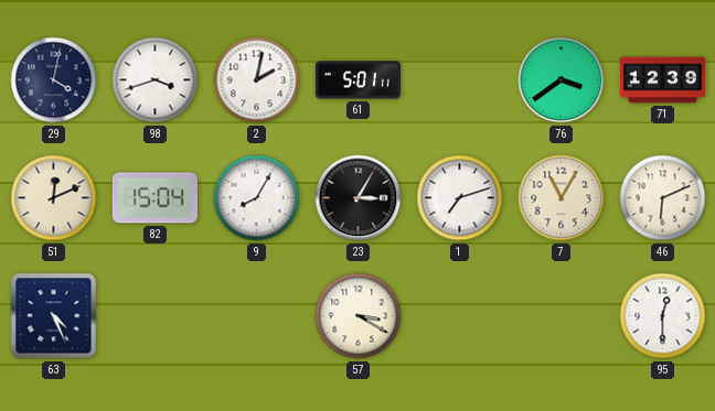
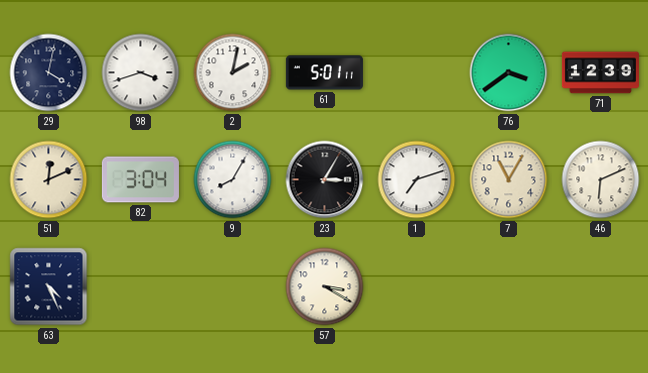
82: 15:04 -> 3:04 (140, 180)
95: 12:30 -> none (663, 316)
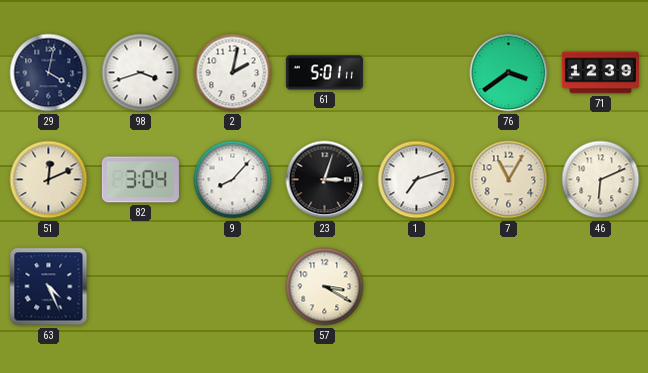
9: 8:05 -> 8:07 (233, 180)
23: 3:05 -> 3:03 (325, 180)
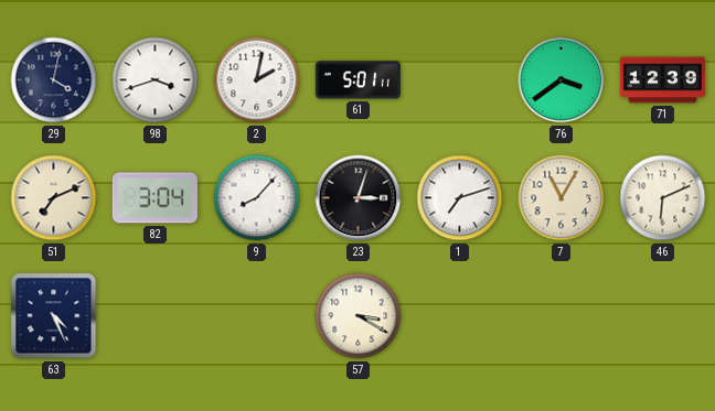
51: 12:11 -> 7:11 (54, 198)
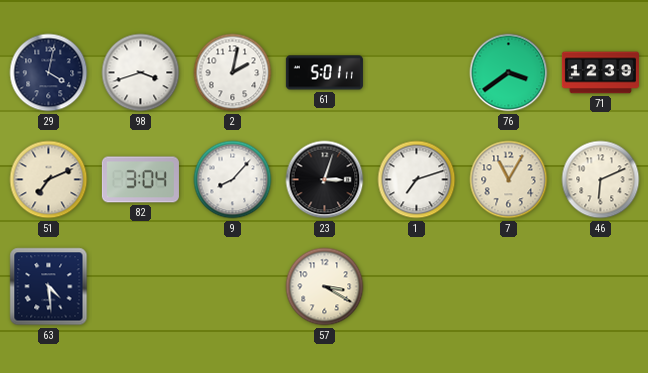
63: 4:26 -> 4:29 (49, 287)
